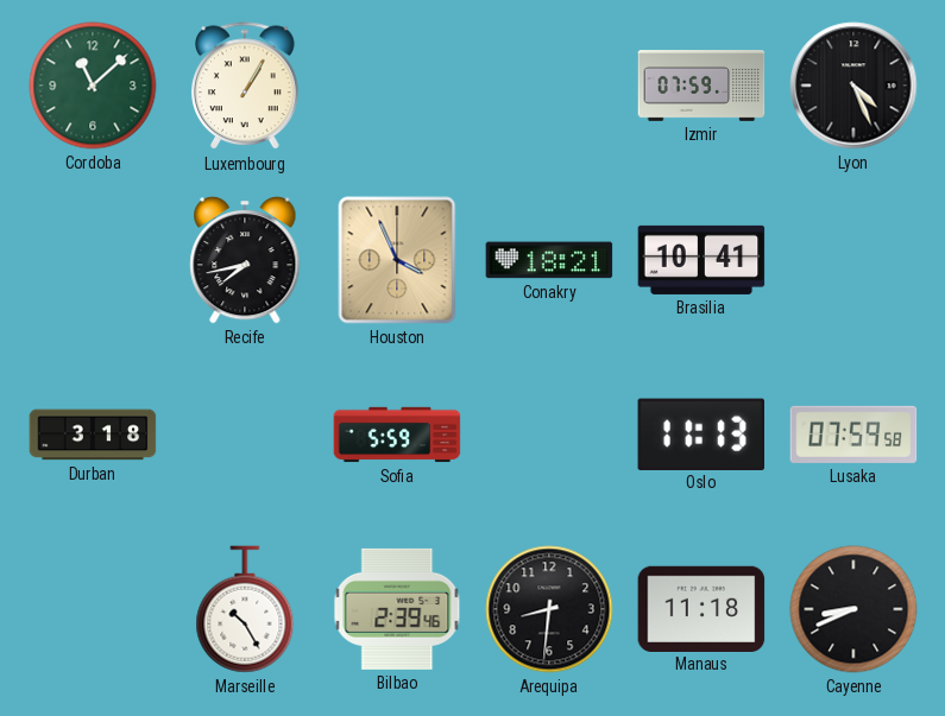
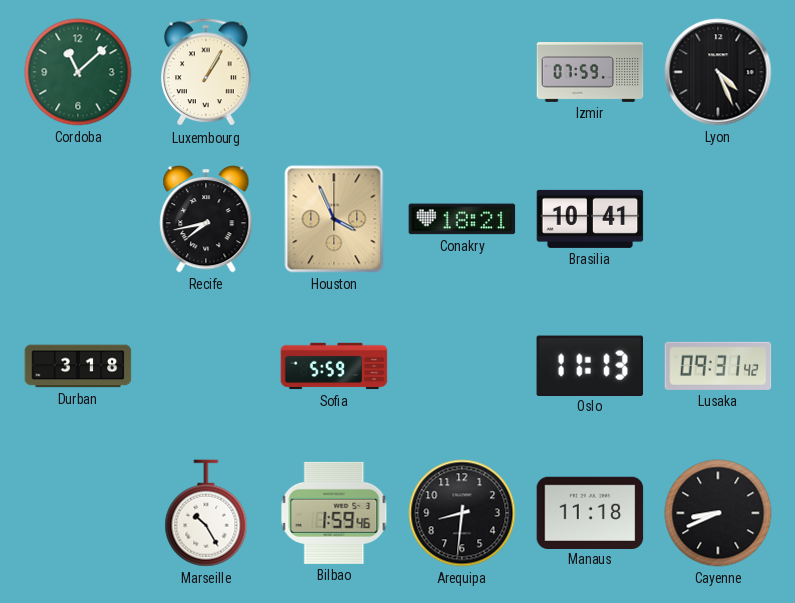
Lusaka: 07:59 -> 09:31 (718, 366)
Bilbao: 2:39 -> 1:59 (334, 513)
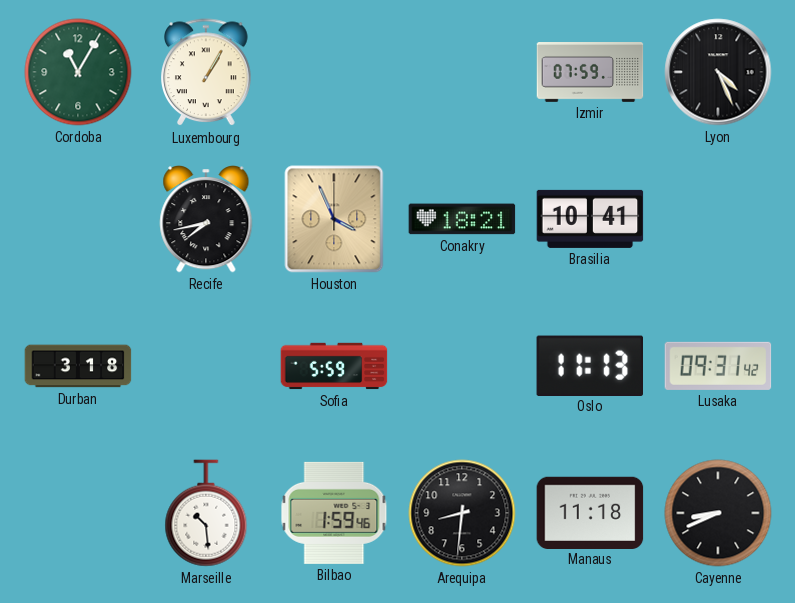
Cordoba: 11:08 -> 11:05 (78, 72)
Marseille: 10:25 -> 10:29 (206, 513)
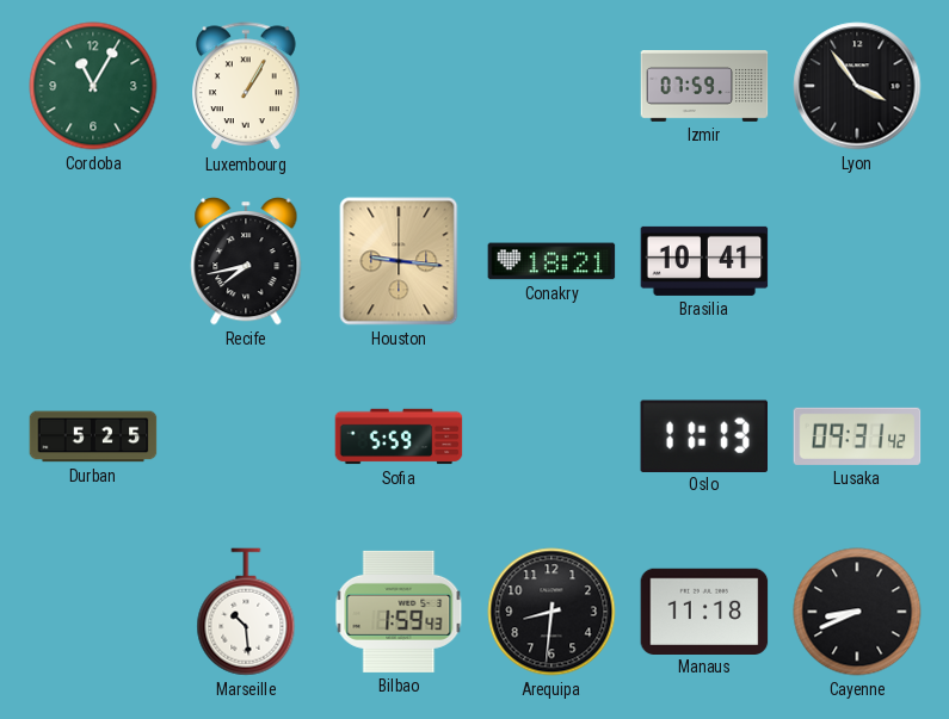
Lyon: 4:26 -> 3:54 (857, 86)
Houston: 3:56 -> 9:16 (399, 261)
Durban: 3:18 -> 5:25 (93, 436)
Bilbao: 1:59:46 -> 1:59:43 (399, 612)
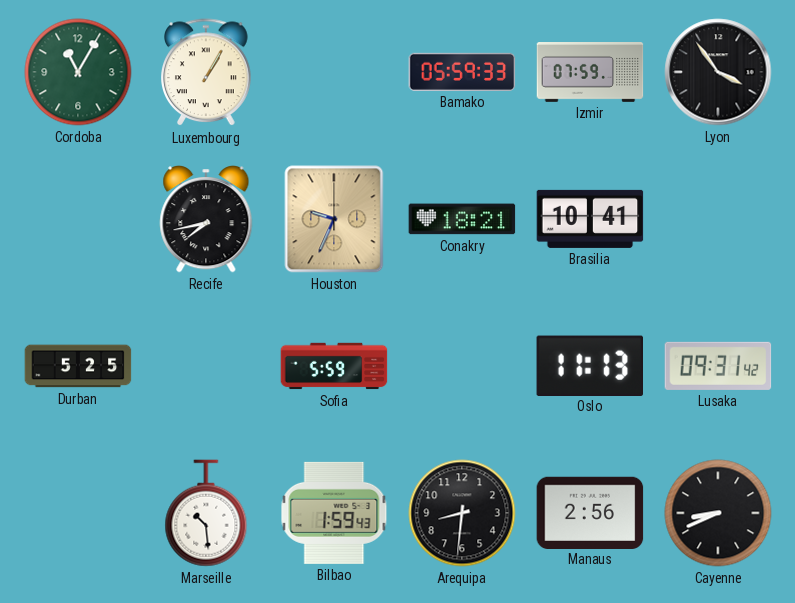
Bamako: none -> 05:59 (462, 72)
Houston: 9:16 -> 9:34 (334, 219)
Manaus: 11:18 -> 2:56 (590, 512)
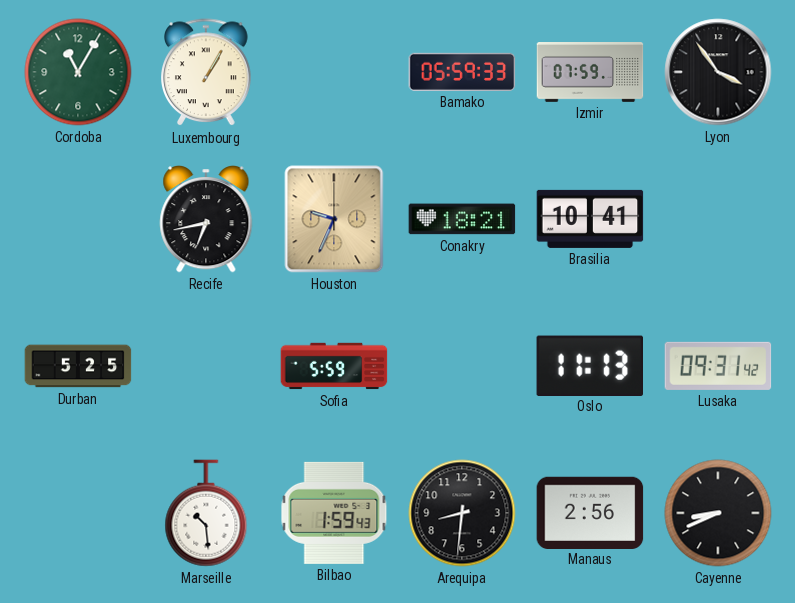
Recife: 7:43 -> 6:43 (206, 220)
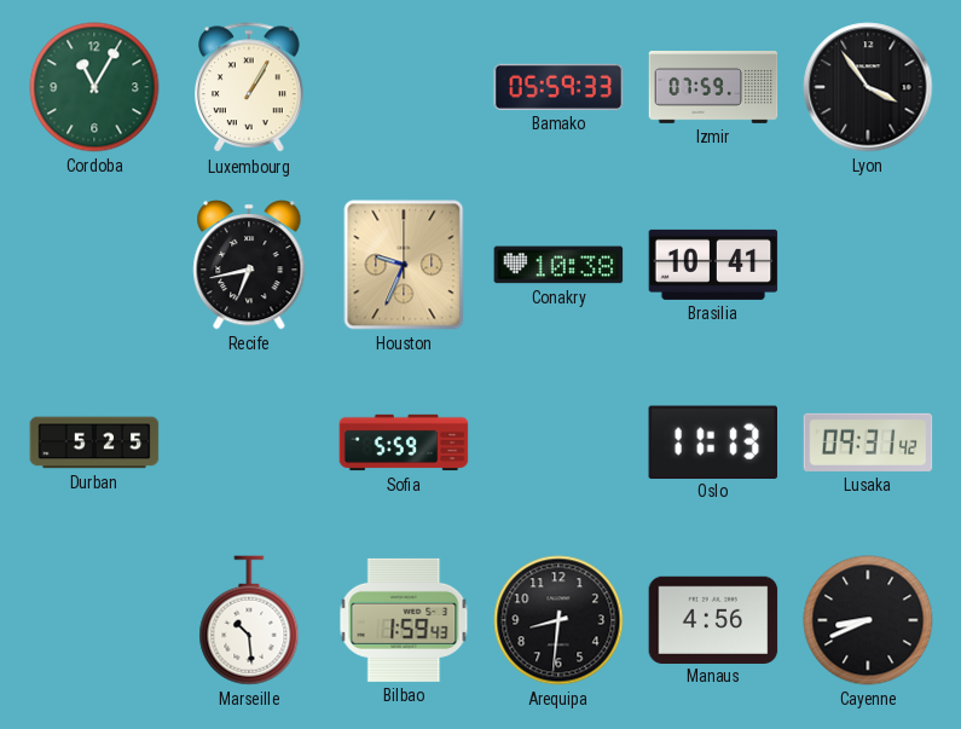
Conakry: 18:21 -> 10:38 (558, 265)
Manaus: 2:56 -> 4:56 (713, 619)
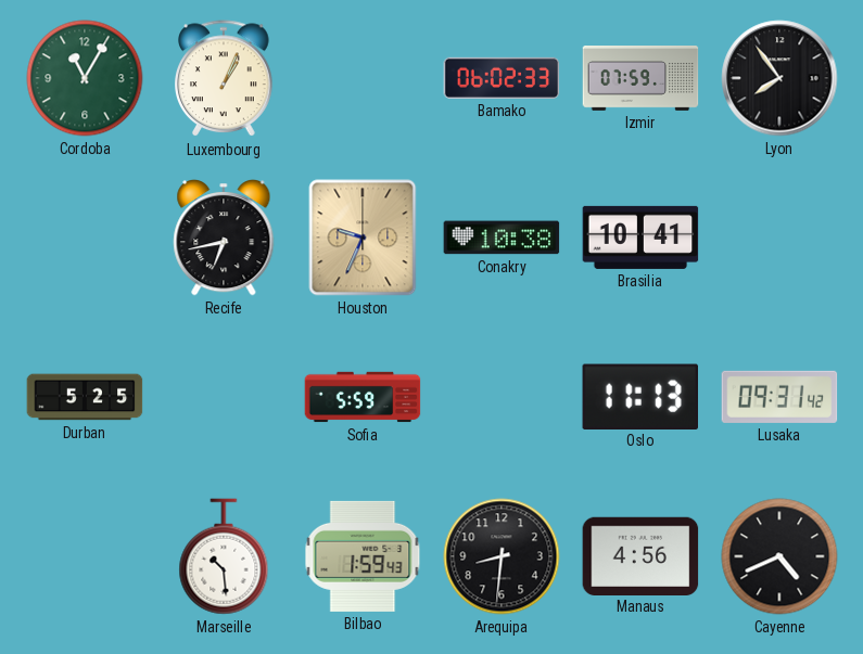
Luxembourg: 1:05 -> 1:04 (224, 79)
Bamako: 05:59 -> 06:02 (502, 78)
Lyon: 3:54 -> 7:54 (779, 78)
Cayenne: 8:41 -> 4:41 (779, 556)
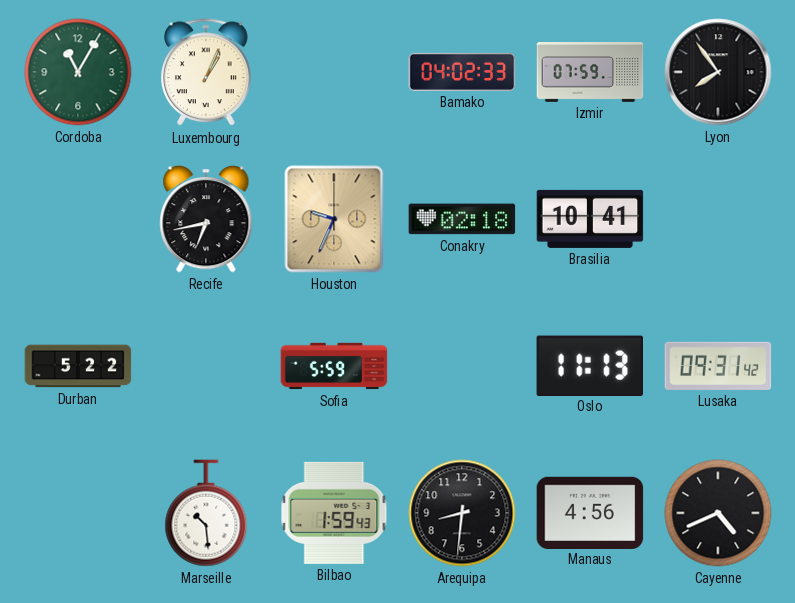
Bamako: 06:02 -> 04:02 (462, 72)
Conakry: 10:38 -> 02:18 (462, 219)
Durban: 5:25 -> 5:22 (78, 366)
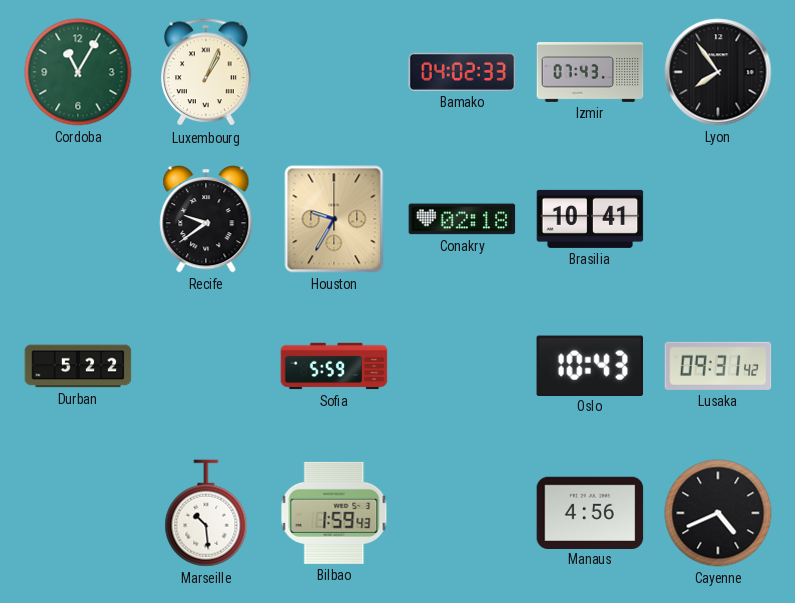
Izmir: 07:59 -> 07:43 (590, 73)
Recife: 6:43 -> 9:39 (206, 220)
Houston: 9:34 -> 9:35 (334, 219)
Oslo: 11:13 -> 10:43 (589, 365)
Arequipa: 8:31 -> none (462, 513)
